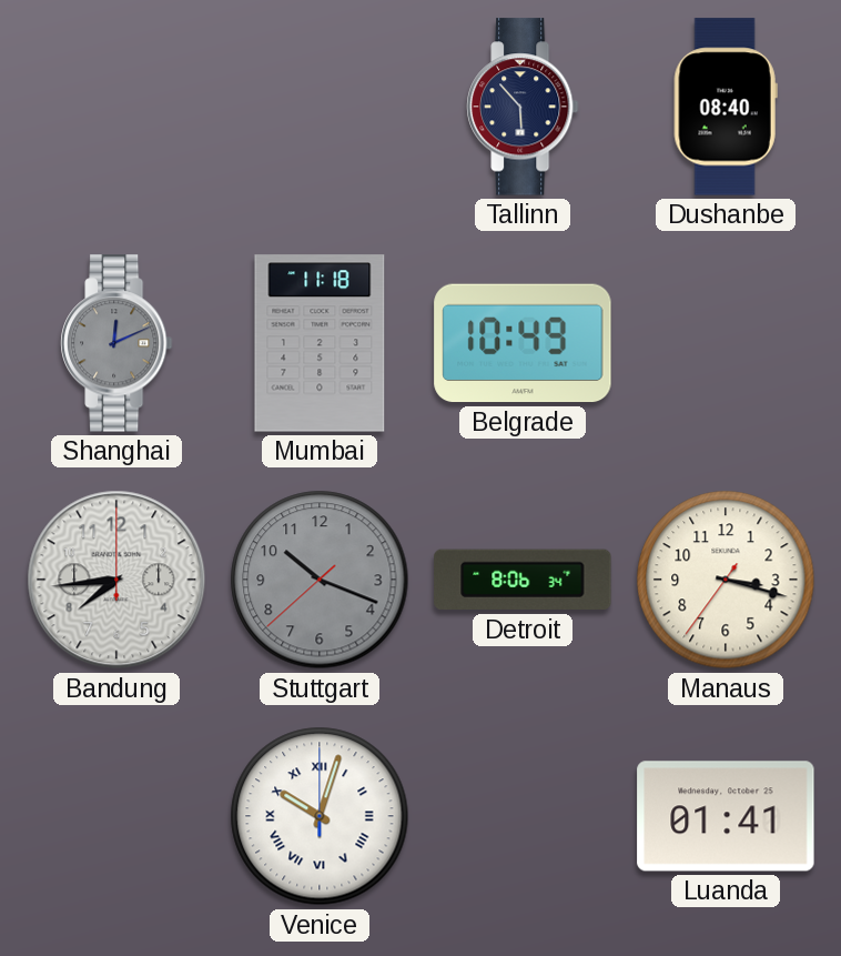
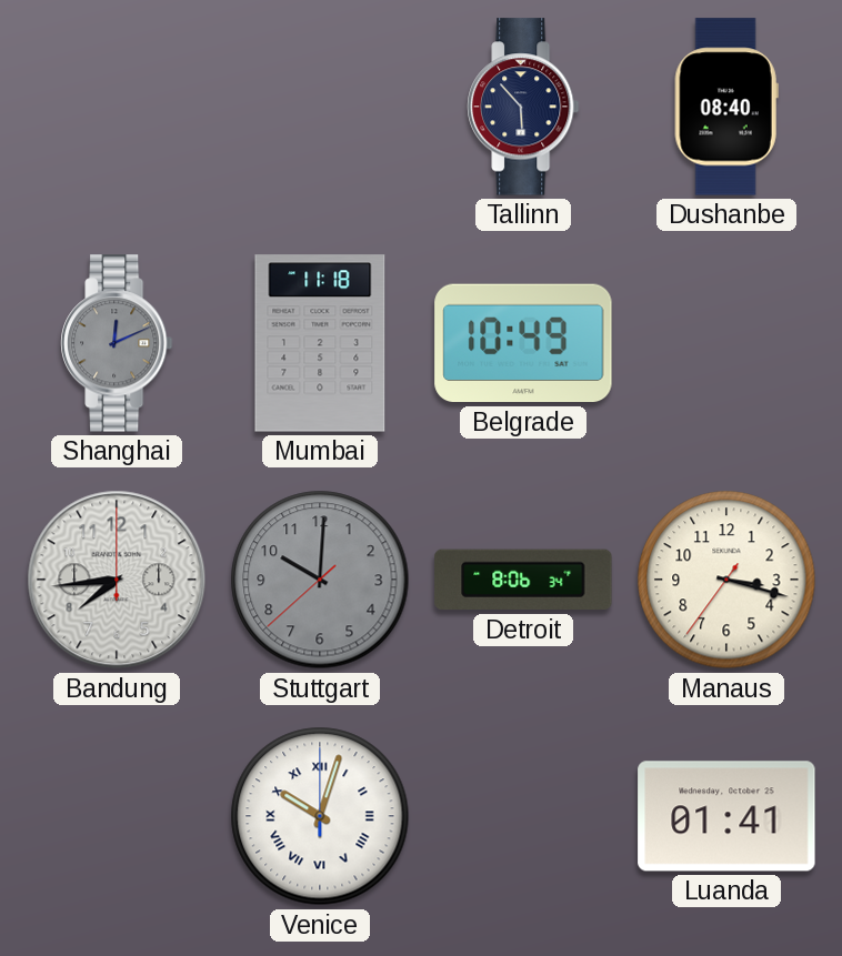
Stuttgart: 10:18 -> 10:00 (320, 580)
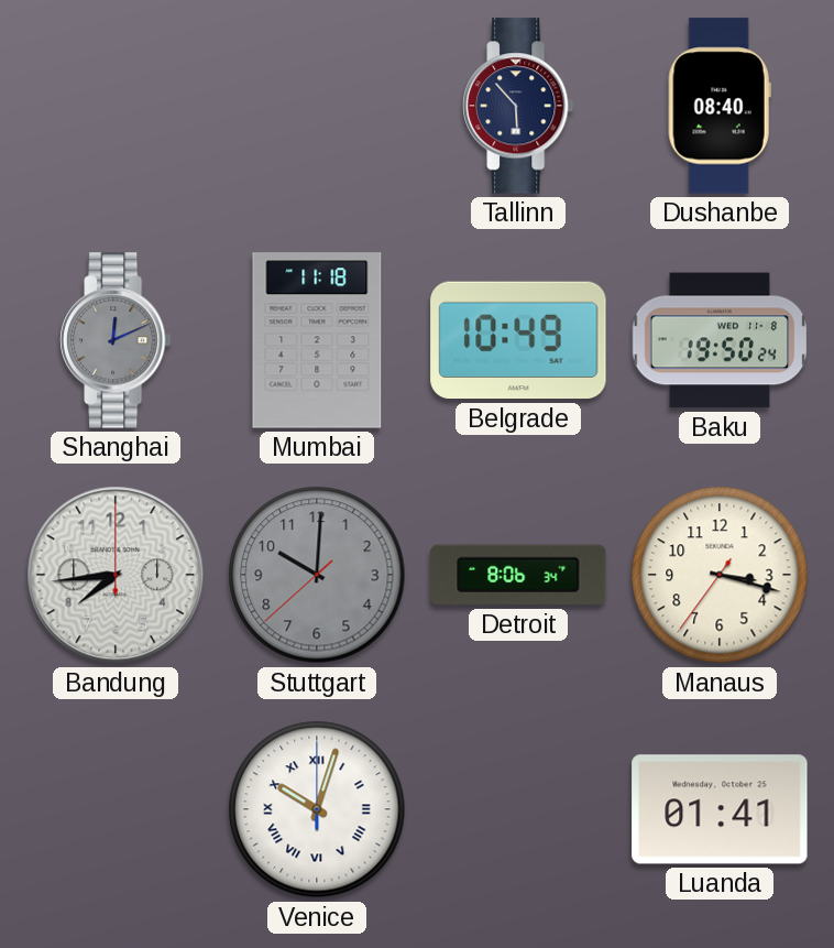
Baku: none -> 19:50 (720, 340)
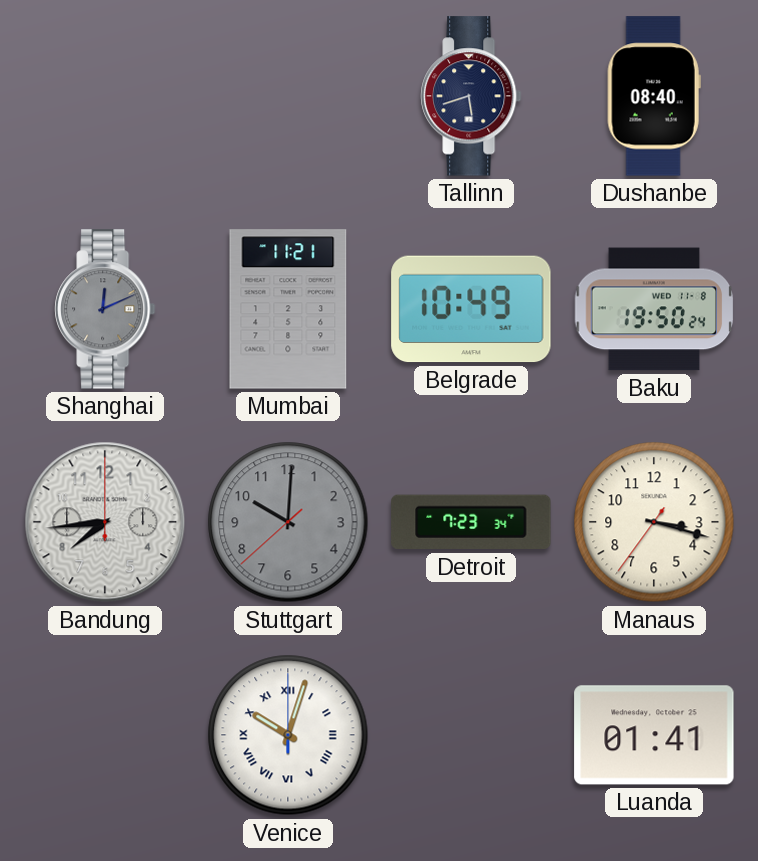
Tallinn: 5:53 -> 5:42 (471, 96)
Mumbai: 11:18 -> 11:21 (288, 309)
Detroit: 8:06 -> 7:23 (471, 522)
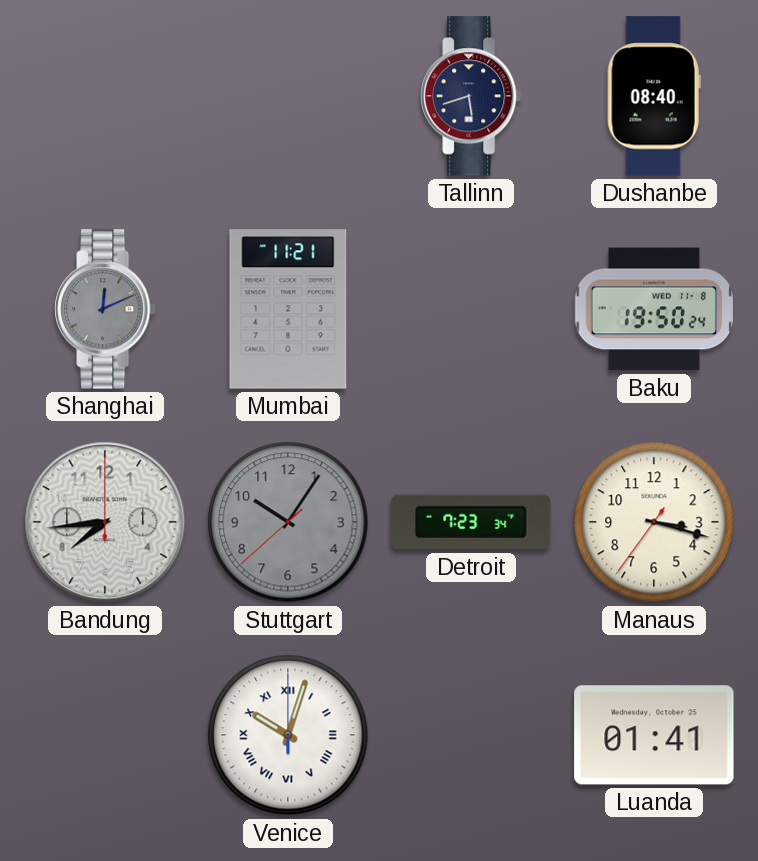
Belgrade: 10:49 -> none (471, 309)
Stuttgart: 10:00 -> 10:05 (288, 522)
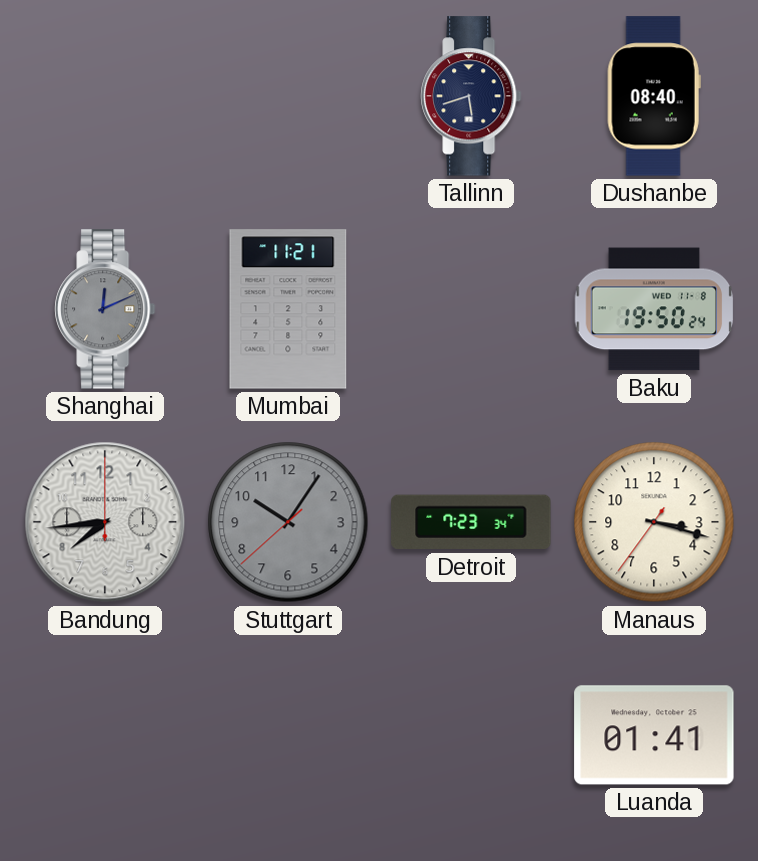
Venice: 10:03 -> none (288, 735)
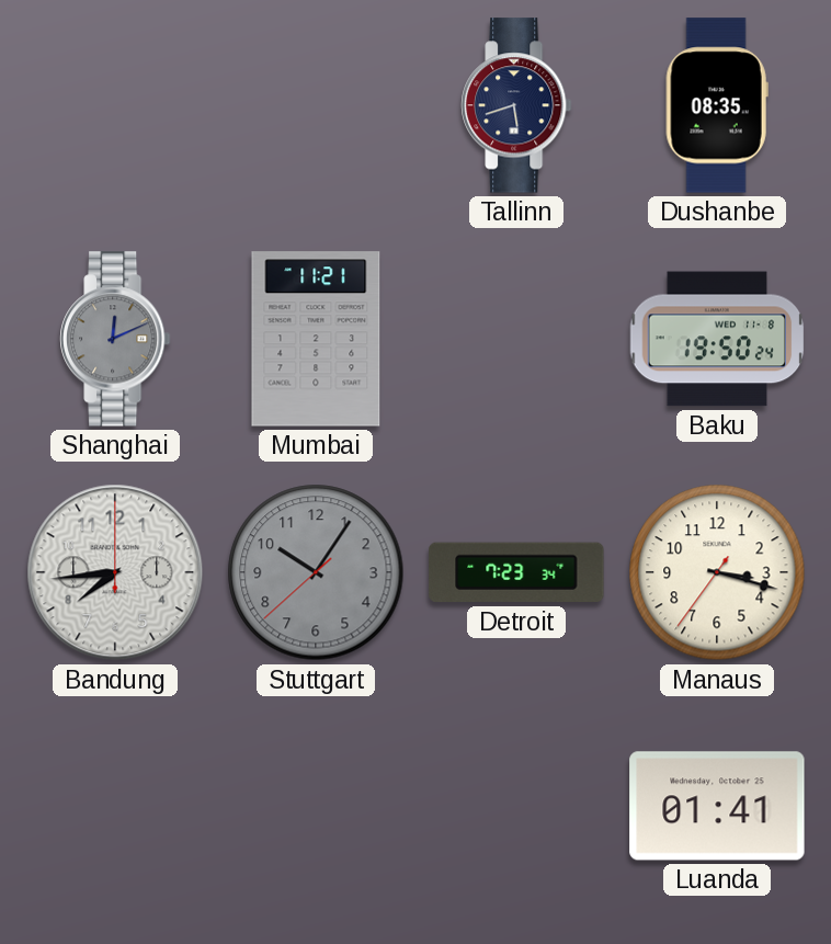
Dushanbe: 08:40 -> 08:35 (717, 105)
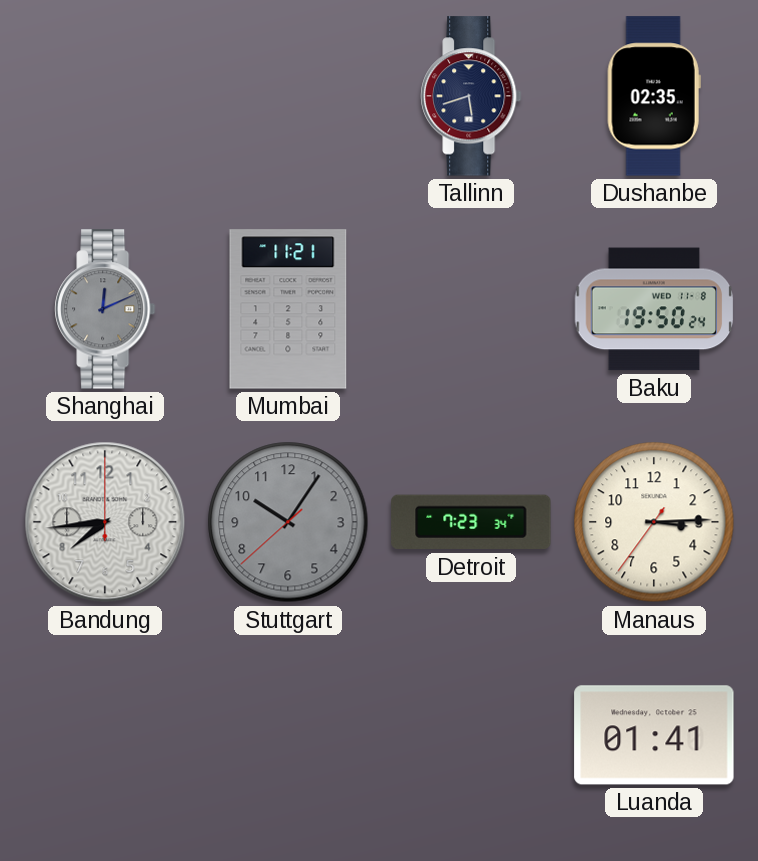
Dushanbe: 08:35 -> 02:35 (654, 96)
Manaus: 3:17 -> 3:14 (654, 522)
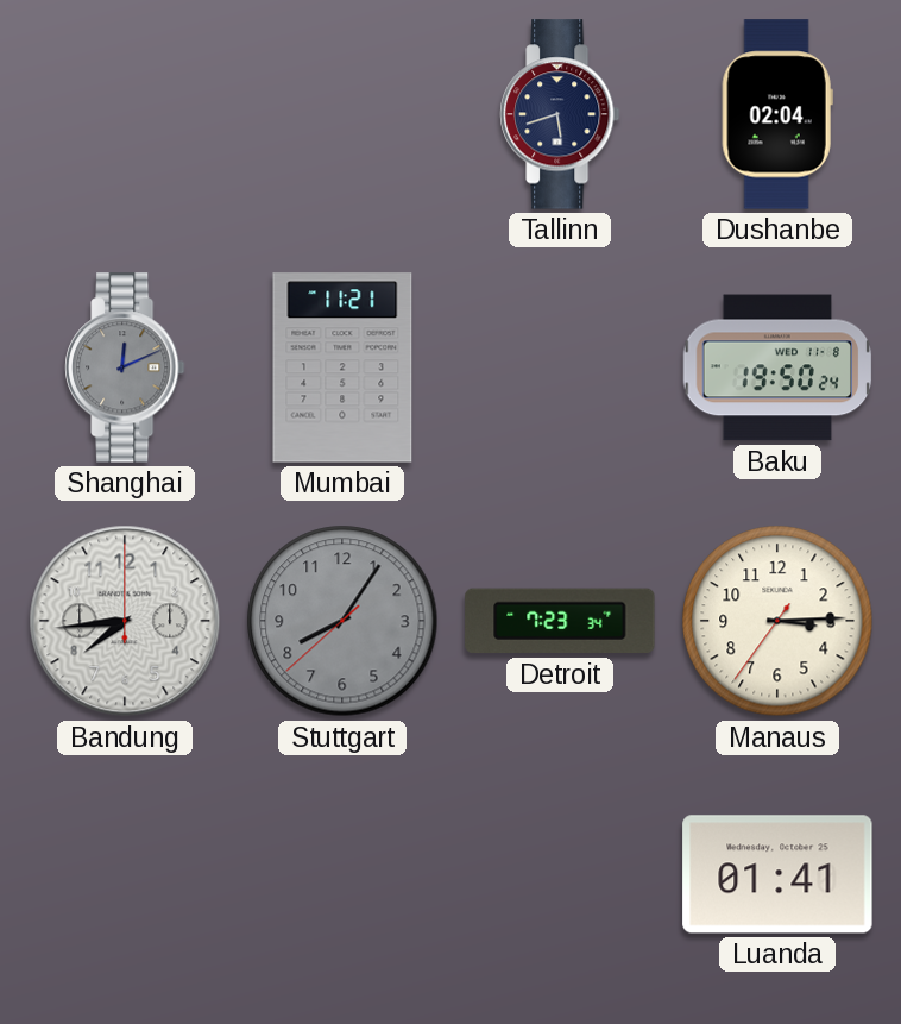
Dushanbe: 02:35 -> 02:04 (777, 114)
Stuttgart: 10:05 -> 8:05 (342, 621)
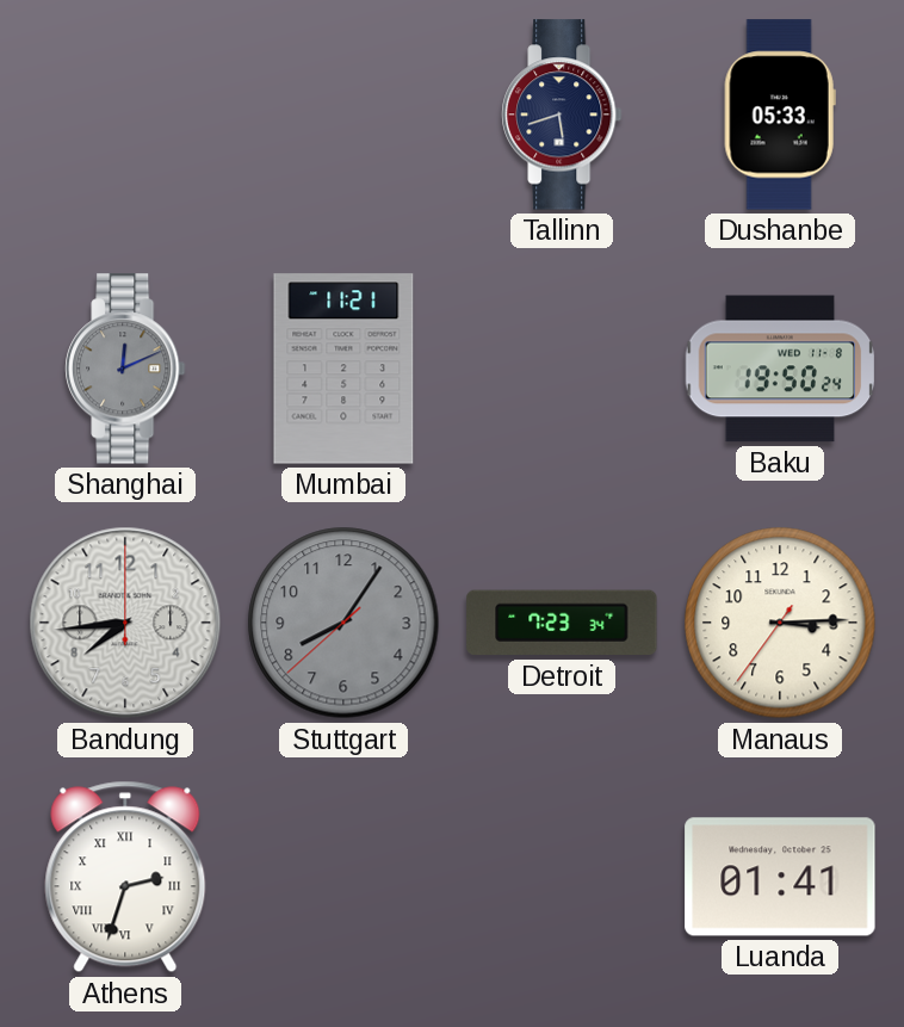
Dushanbe: 02:04 -> 05:33 (780, 115)
Athens: none -> 2:33 (125, 877)
